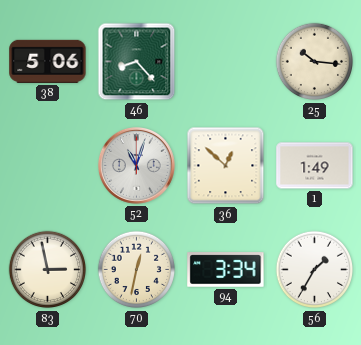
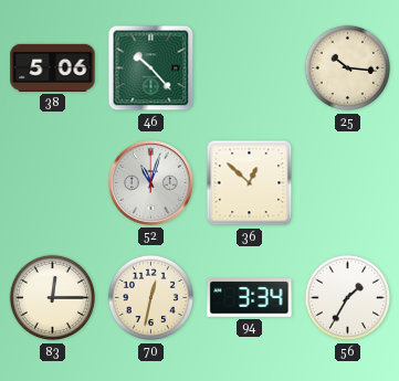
46: 8:23 -> 10:23 (151, 68)
1: 1:49 -> none (315, 166)
83: 2:58 -> 12:15 (53, 298)
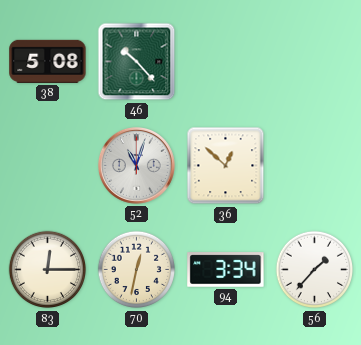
38: 5:06 -> 5:08 (48, 61)
25: 10:16 -> none (348, 68)
56: 1:35 -> 1:37 (315, 270)
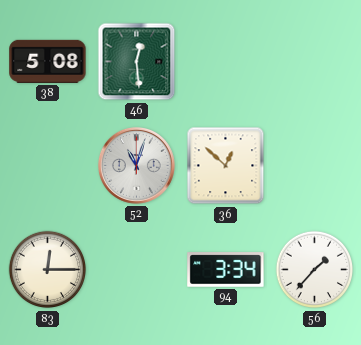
46: 10:23 -> 12:29 (137, 62)
70: 12:32 -> none (137, 270)
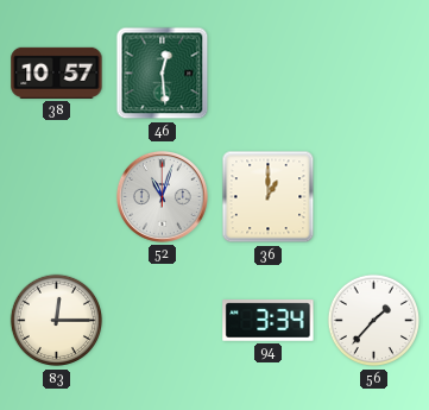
38: 5:08 -> 10:57 (57, 72)
36: 12:52 -> 1:00 (269, 197)
